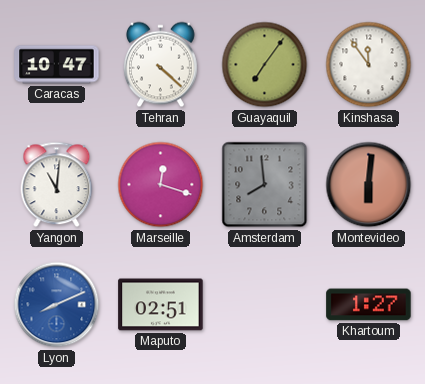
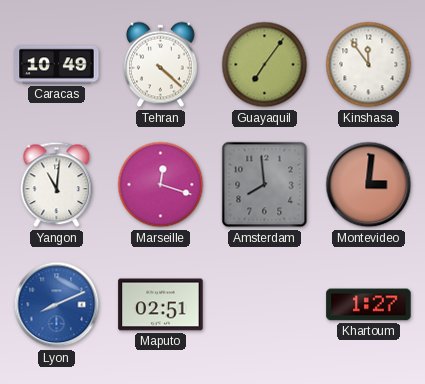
Caracas: 10:47 -> 10:49 (57, 65)
Montevideo: 6:01 -> 3:01 (369, 185)
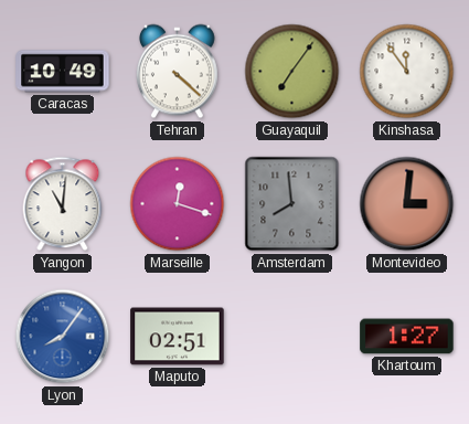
Lyon: 8:11 -> 8:06 (63, 337)
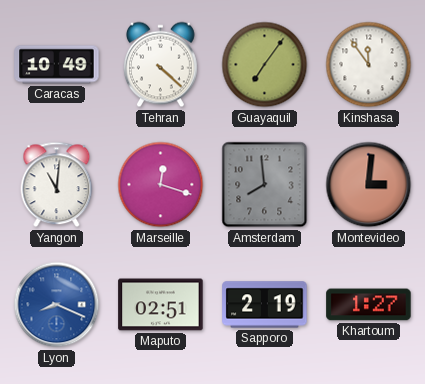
Lyon: 8:06 -> 8:19 (57, 305)
Sapporo: none -> 2:19 (265, 305)
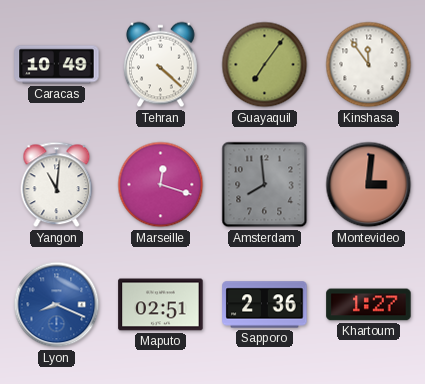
Sapporo: 2:19 -> 2:36 (265, 305)
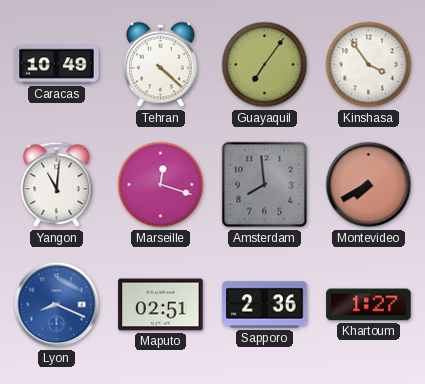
Kinshasa: 11:54 -> 3:54 (369, 65)
Montevideo: 3:01 -> 7:40 (369, 185)
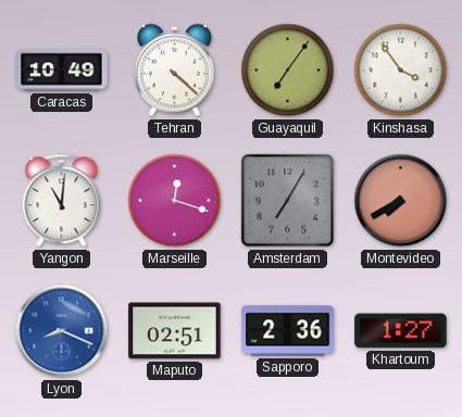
Amsterdam: 7:59 -> 7:05 (288, 201)
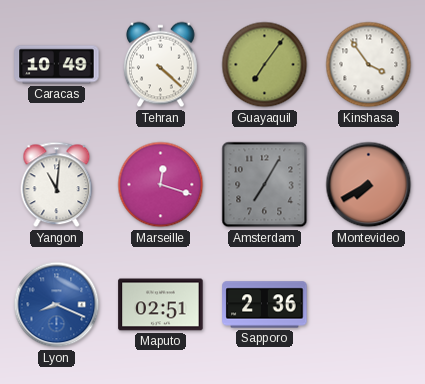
Khartoum: 1:27 -> none (401, 331)
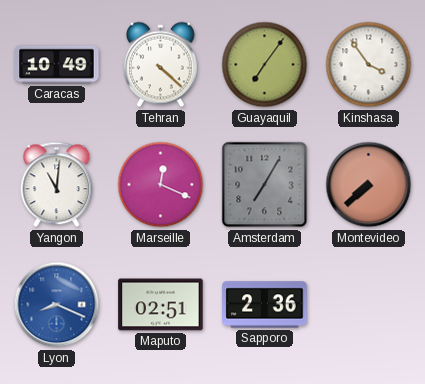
Marseille: 12:18 -> 12:19 (161, 185)
Montevideo: 7:40 -> 7:38 (369, 185)
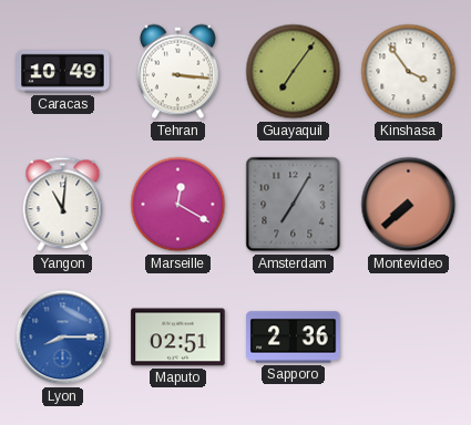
Tehran: 4:22 -> 3:16 (178, 72)
Marseille: 12:19 -> 12:20 (178, 205)
Lyon: 8:19 -> 8:15 (63, 338)
